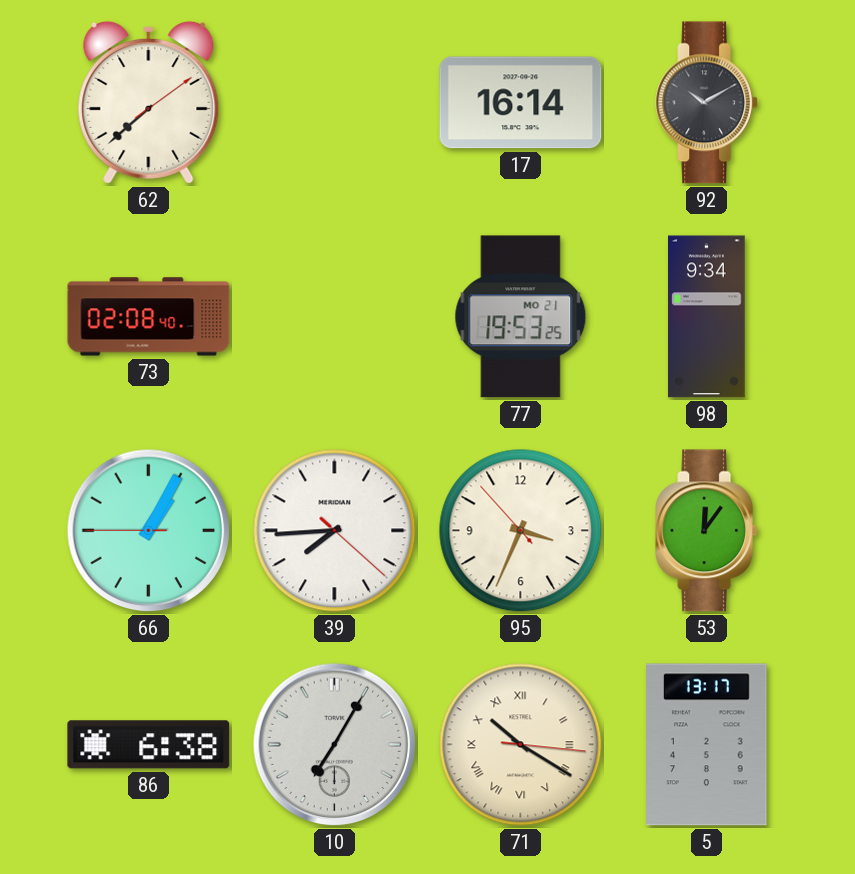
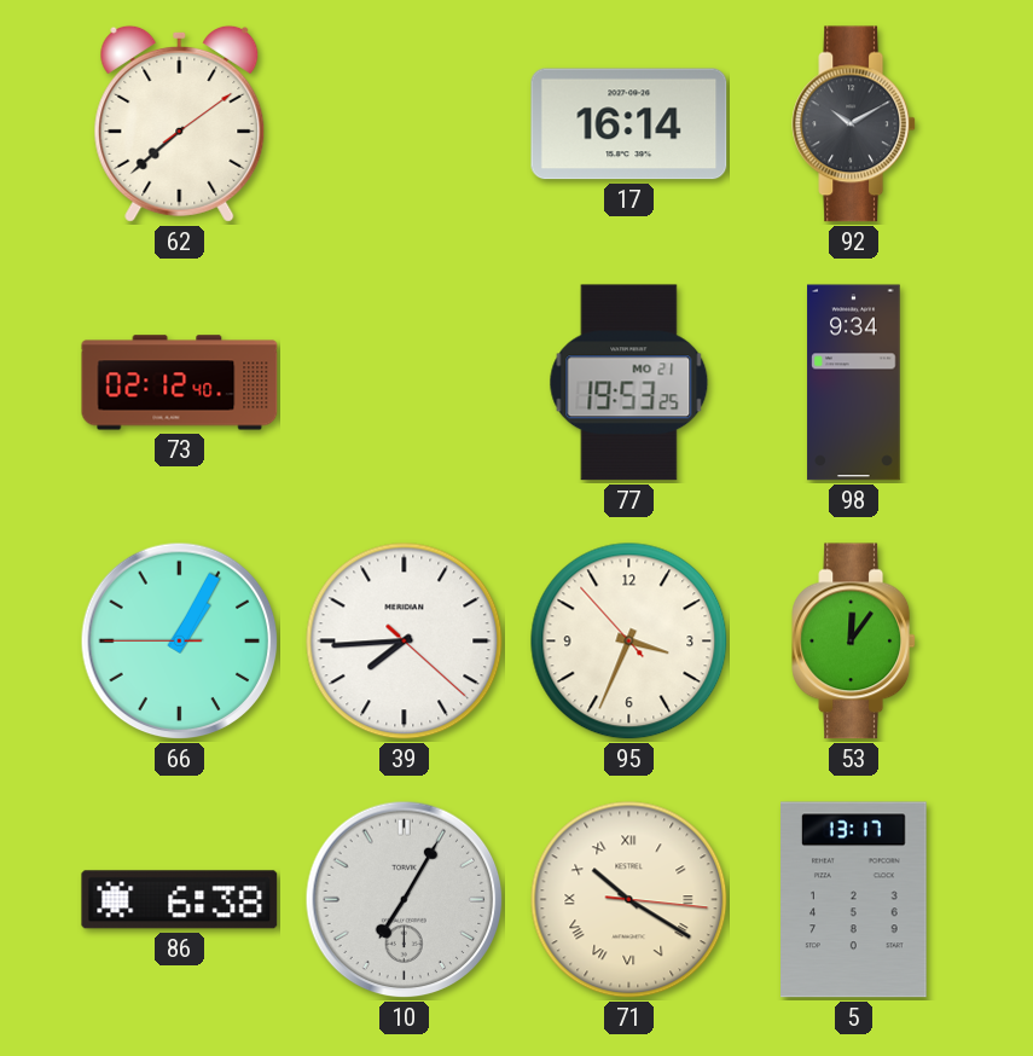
73: 02:08 -> 02:12 (180, 383)
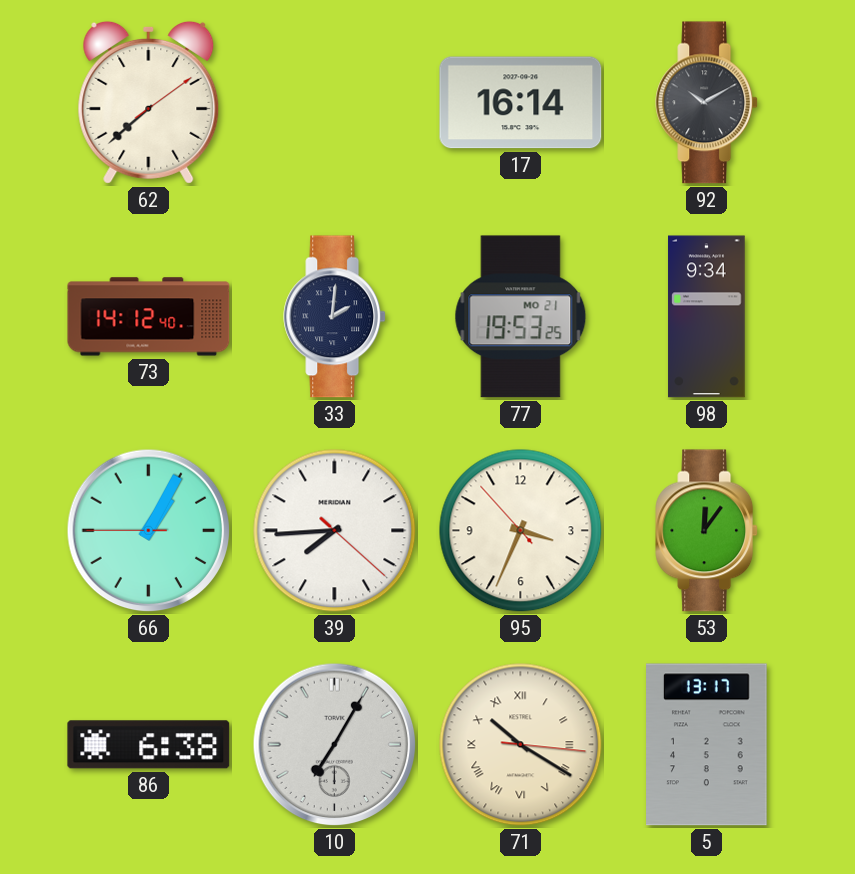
73: 02:12 -> 14:12 (149, 317)
33: none -> 2:01 (335, 317)
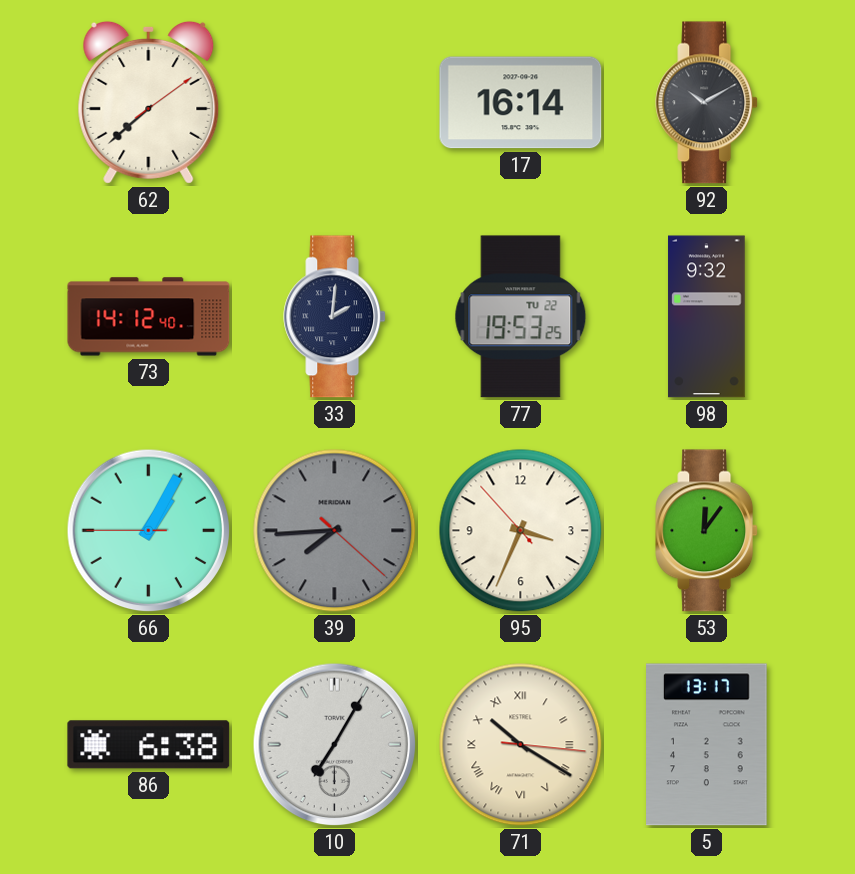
77 date: MO 21 -> TU 22 (521, 317)
98: 9:34 -> 9:32 (707, 317)
39 dial: white -> grey (335, 531)
